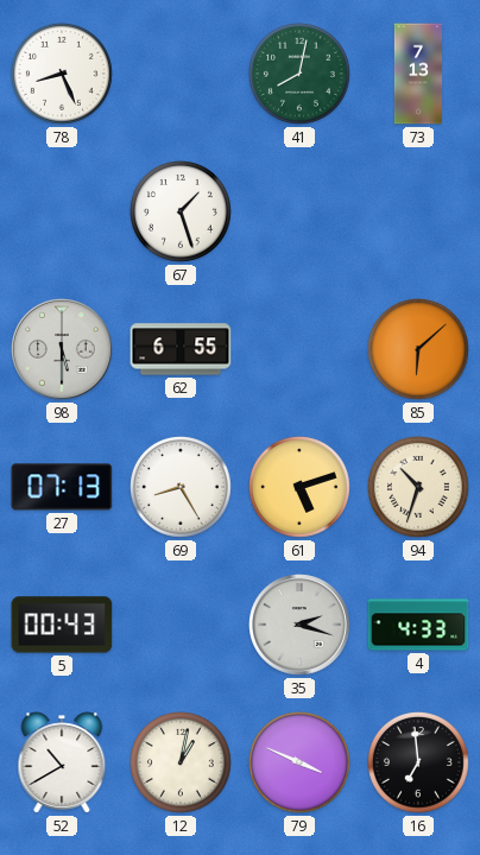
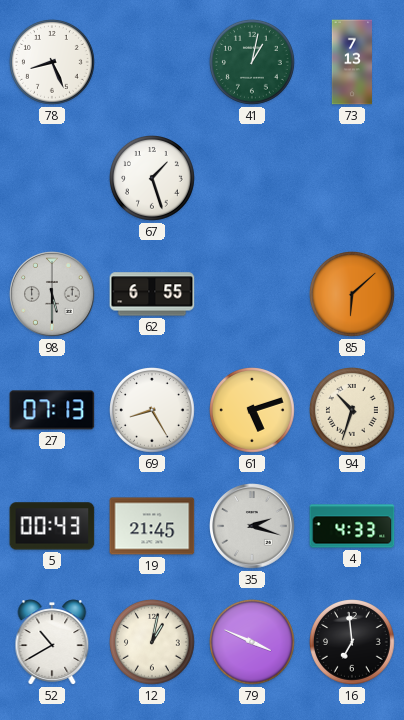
41: 8:02 -> 1:02 (253, 63)
19: none -> 21:45 (152, 526)
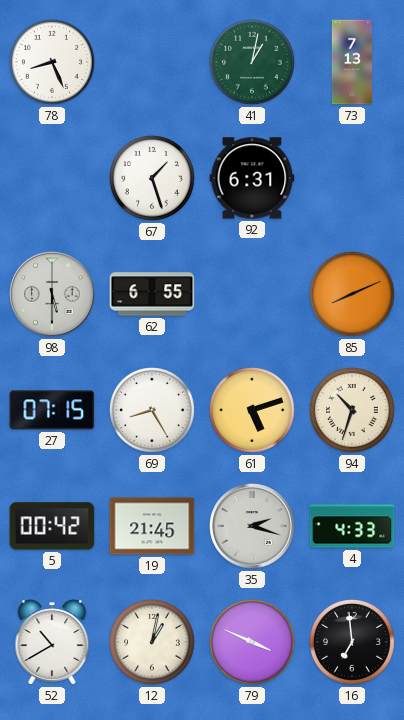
92: none -> 6:31 (252, 178)
85: 6:08 -> 8:11 (353, 295)
27: 07:13 -> 07:15 (52, 410)
5: 00:43 -> 00:42 (52, 526)
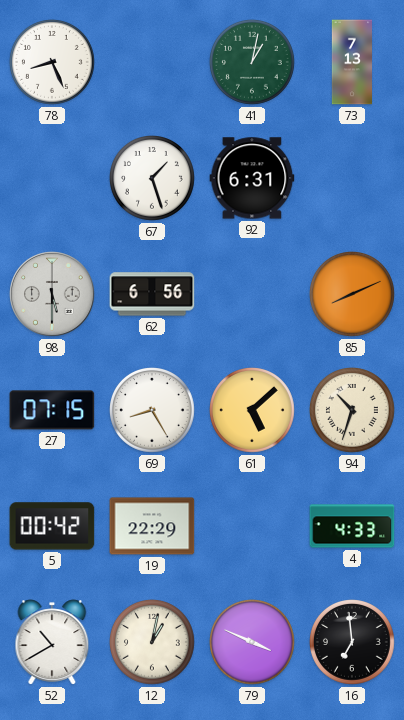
62: 6:55 -> 6:56 (152, 294)
61: 5:12 -> 5:08 (253, 411)
19: 21:45 -> 22:29 (152, 526)
35: 2:18 -> none (252, 526)
